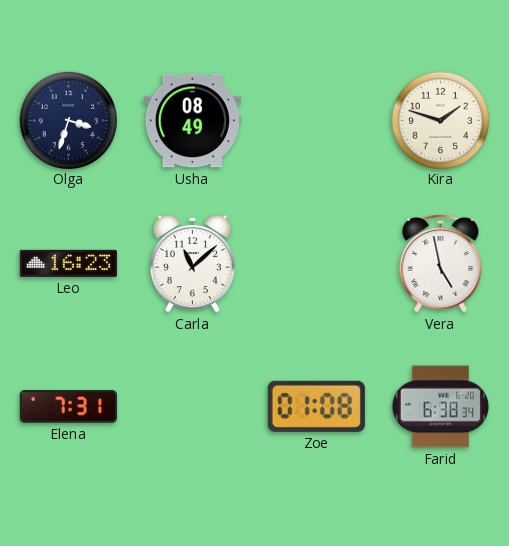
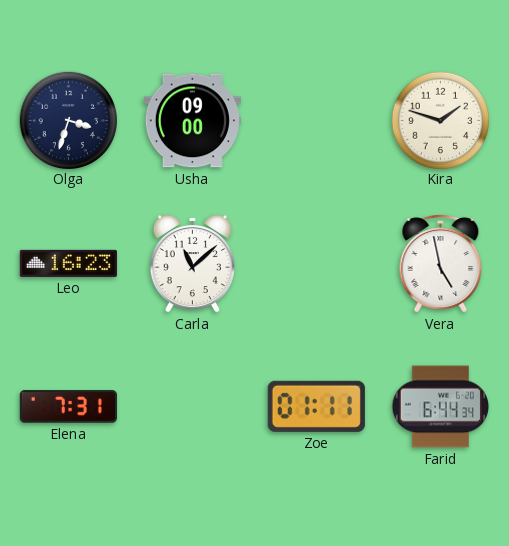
Usha: 08:49 -> 09:00 (192, 121)
Zoe: 01:08 -> 01:11 (316, 406)
Farid: 6:38 -> 6:44 (440, 407)
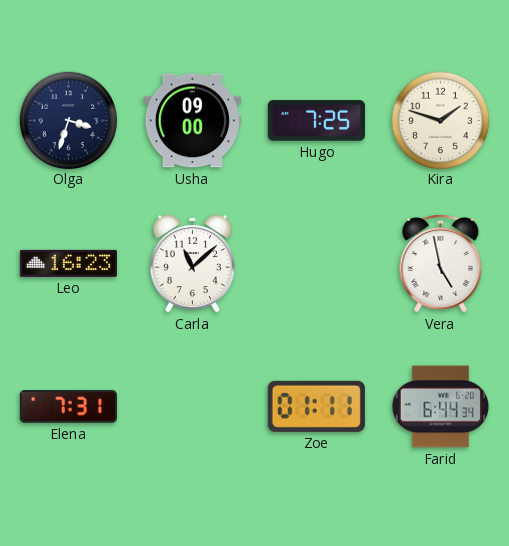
Hugo: none -> 7:25 (316, 121)
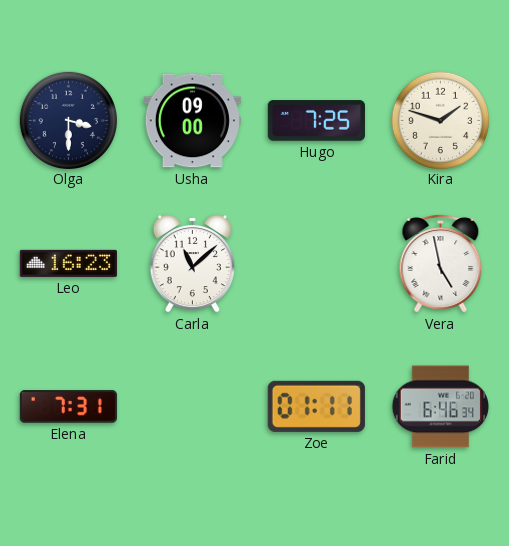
Olga: 3:33 -> 3:30 (68, 120)
Farid: 6:44 -> 6:46 (440, 407)
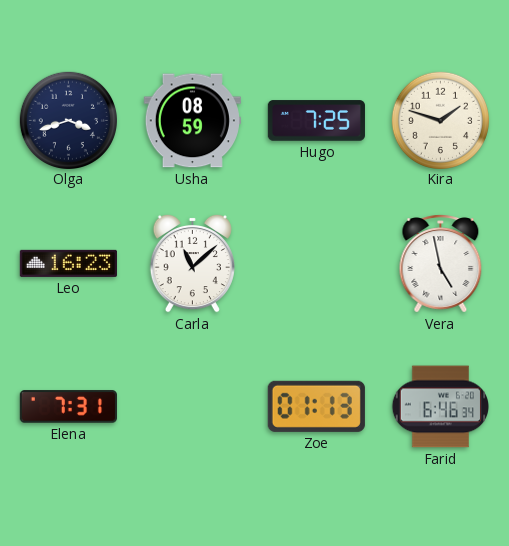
Olga: 3:30 -> 3:42 (68, 120)
Usha: 09:00 -> 08:59 (192, 121)
Zoe: 01:11 -> 01:13 (316, 406)
